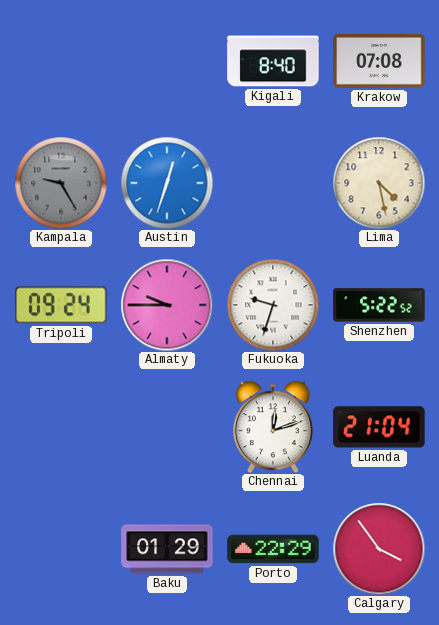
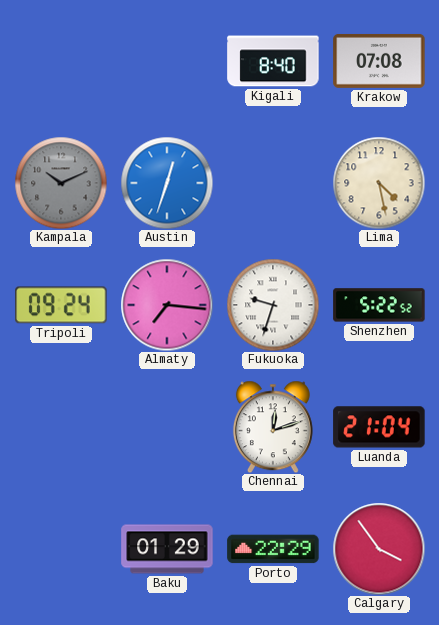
Kampala: 9:25 -> 10:11 (61, 183)
Almaty: 9:45 -> 7:16 (167, 305)
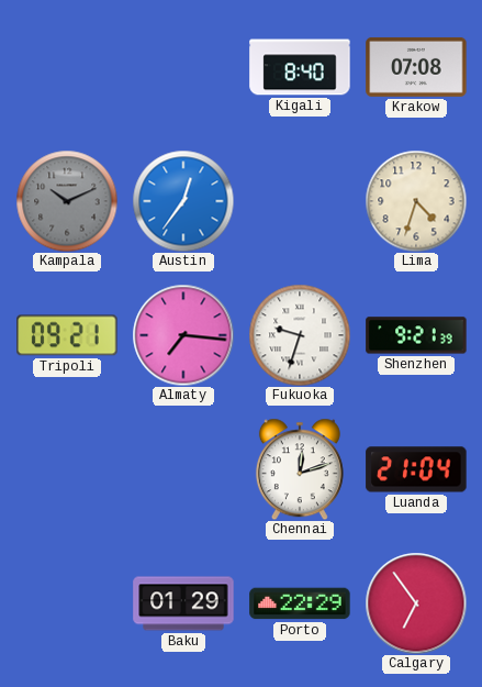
Austin: 12:33 -> 12:36 (183, 201)
Lima: 4:28 -> 4:33 (416, 201)
Tripoli: 09:24 -> 09:21 (67, 335)
Shenzhen: 5:22 -> 9:21 (416, 335)
Calgary: 3:54 -> 6:54 (416, 603)
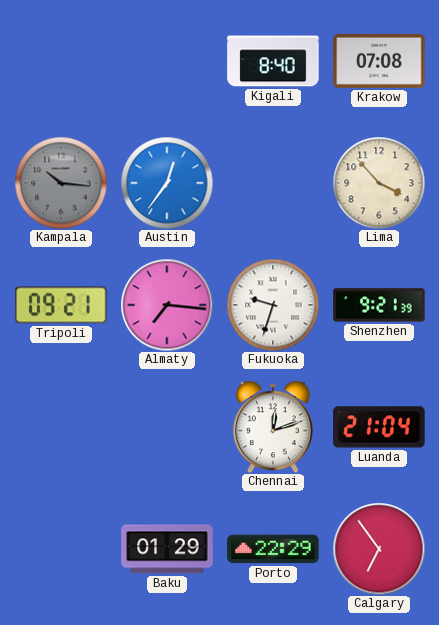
Kampala: 10:11 -> 10:16 (61, 183)
Lima: 4:33 -> 3:53 (379, 183)
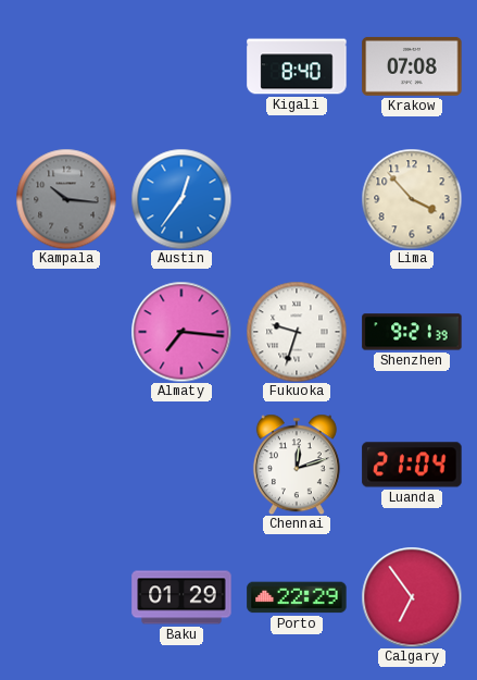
Tripoli: 09:21 -> none (61, 305)
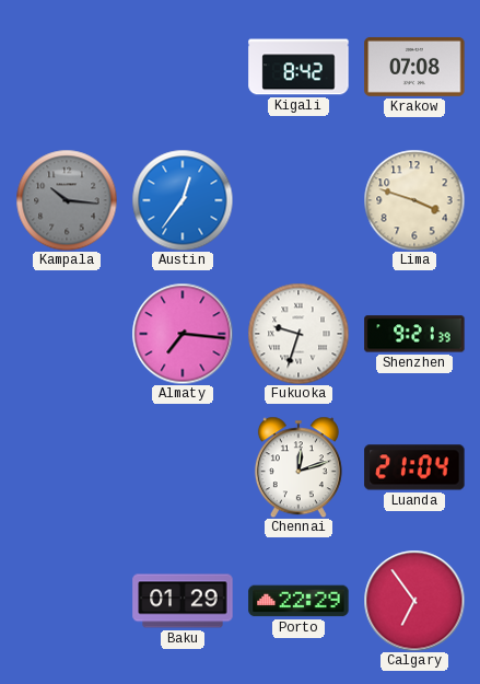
Kigali: 8:40 -> 8:42 (298, 67)
Lima: 3:53 -> 3:48 (414, 200)
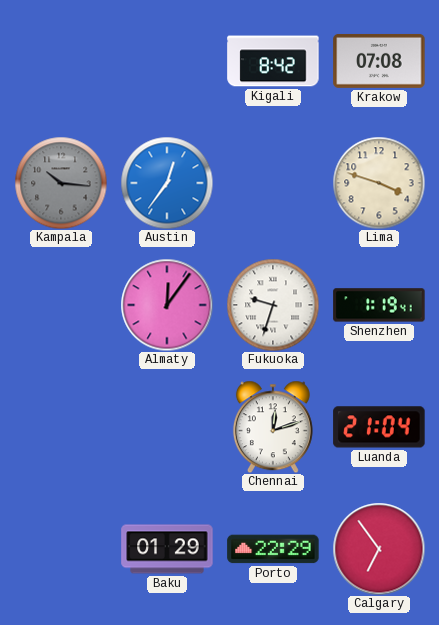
Almaty: 7:16 -> 12:06 (167, 305)
Shenzhen: 9:21 -> 1:19 (379, 305)
